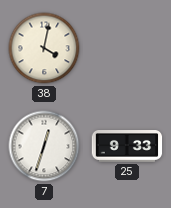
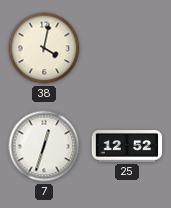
25: 9:33 -> 12:52 (127, 146)
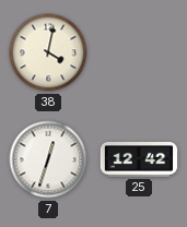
25: 12:52 -> 12:42 (139, 159)
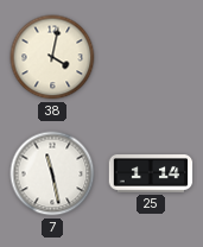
7: 12:33 -> 11:28 (52, 173)
25: 12:42 -> 1:14 (151, 173)
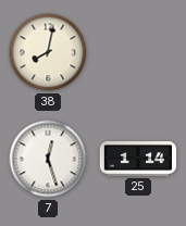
38: 4:02 -> 8:02 (48, 52)
7: 11:28 -> 12:27 (48, 159)
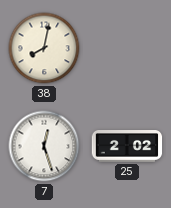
25: 1:14 -> 2:02 (127, 146)
